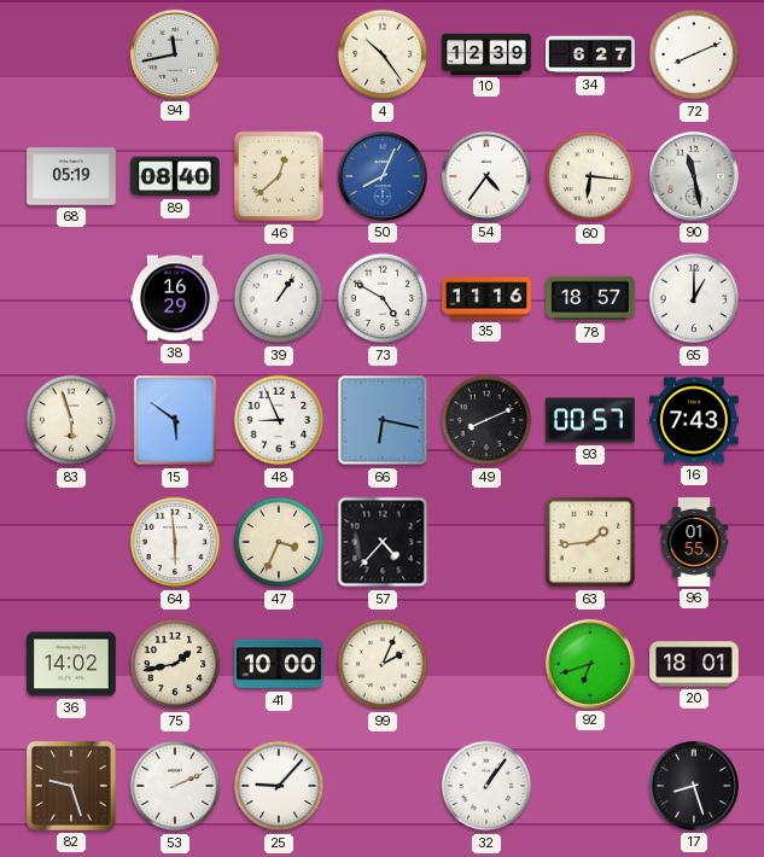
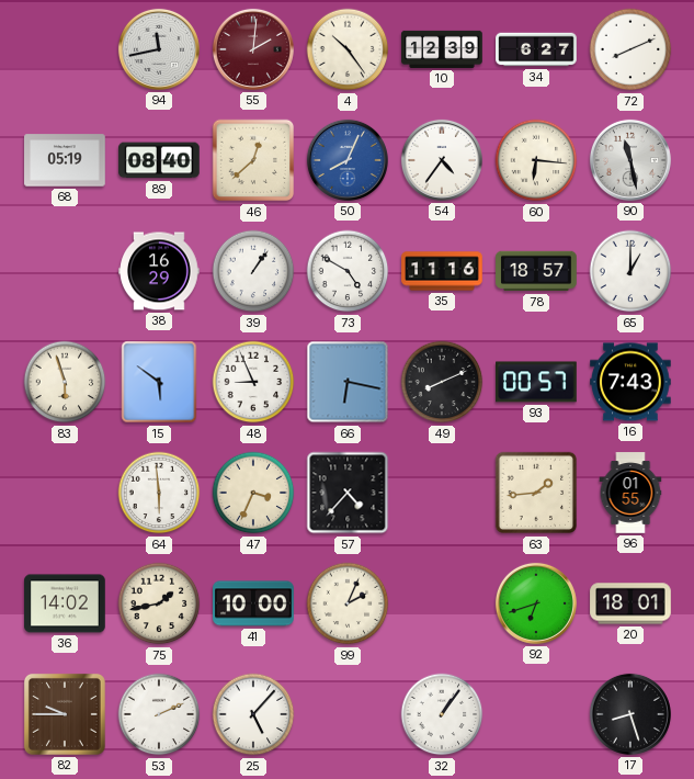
55: none -> 2:01 (253, 49)
82: 9:27 -> 9:45 (65, 714)
25: 9:07 -> 5:07 (253, 714)
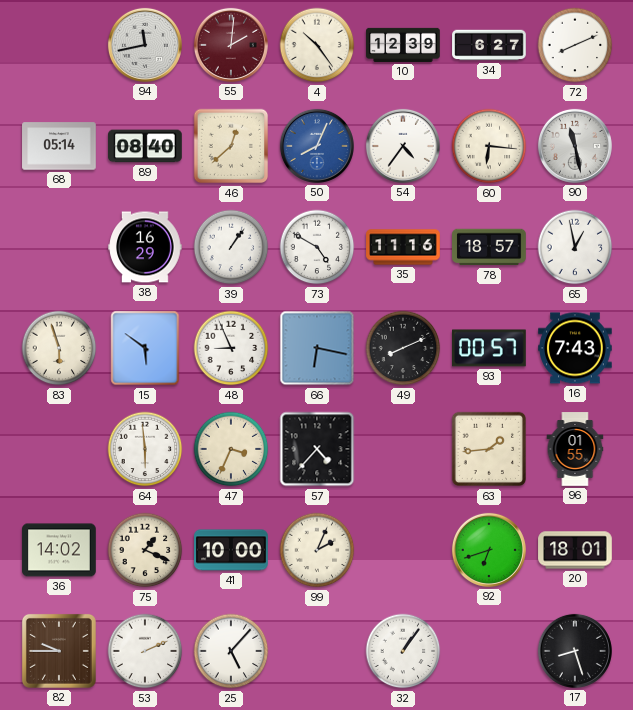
68: 05:19 -> 05:14 (59, 146)
65: 1:00 -> 12:58 (575, 247)
75: 1:43 -> 1:19 (145, 550)
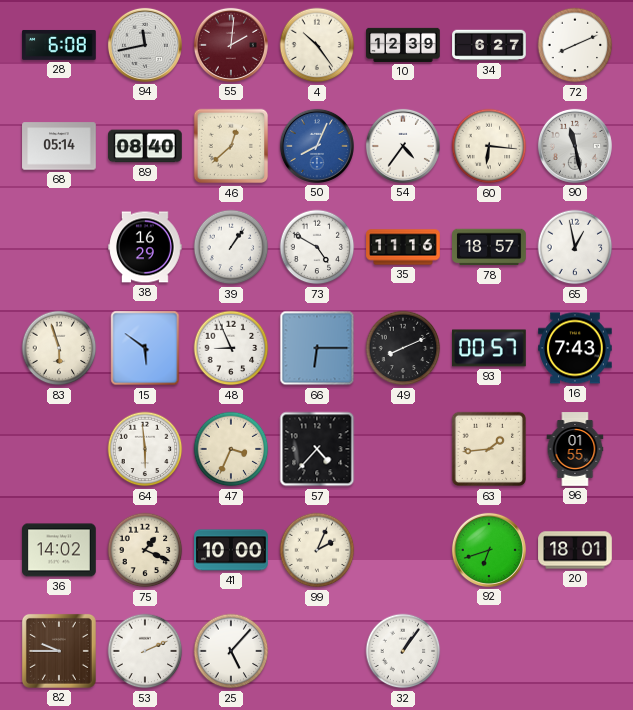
28: none -> 6:08 (59, 45)
66: 6:17 -> 6:15 (317, 348)
17: 8:27 -> none (575, 651)
